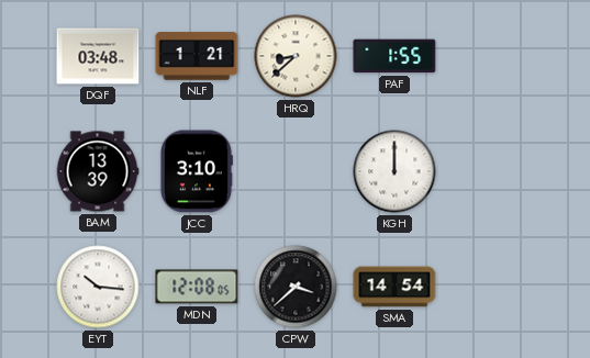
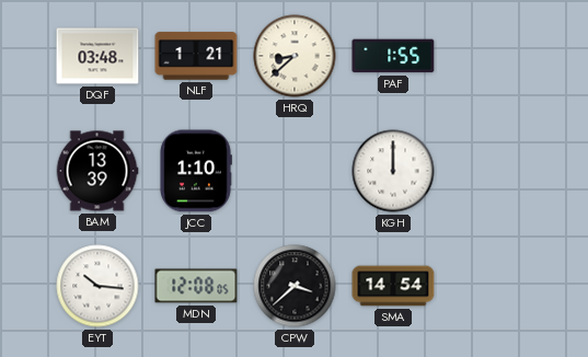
JCC: 3:10 -> 1:10 (196, 171)
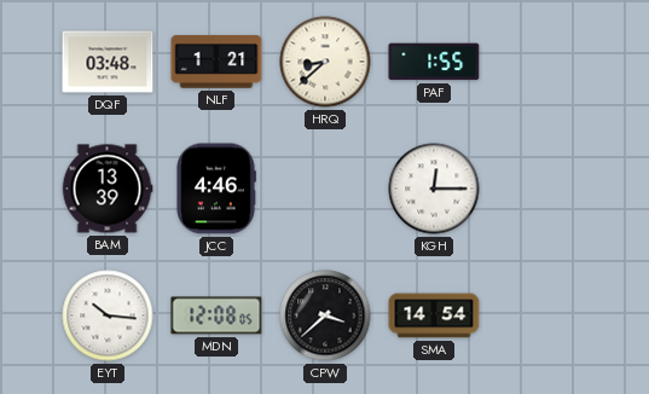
JCC: 1:10 -> 4:46 (216, 189)
KGH: 12:00 -> 12:15 (434, 189)
